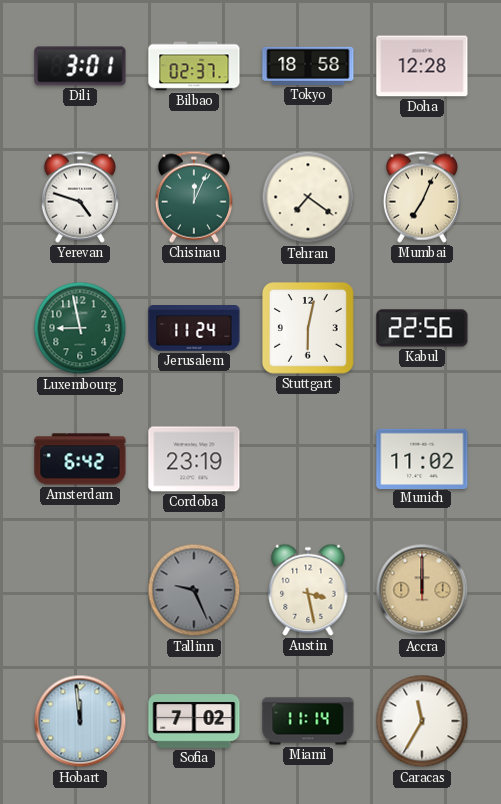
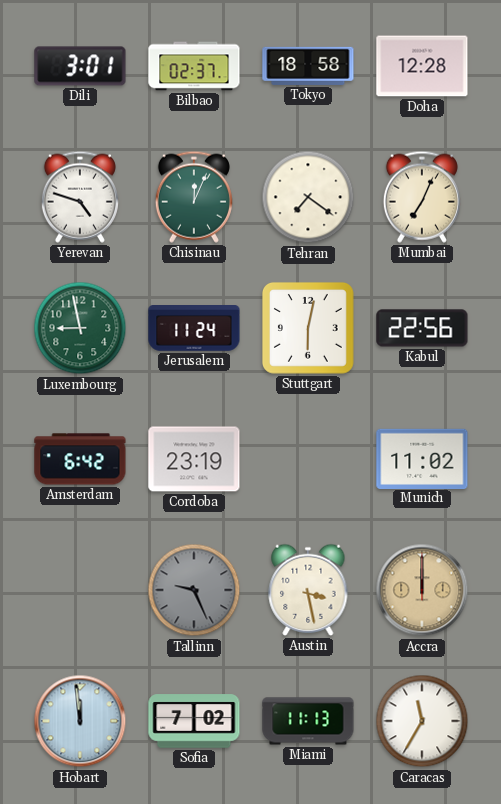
Miami: 11:14 -> 11:13 (308, 721)
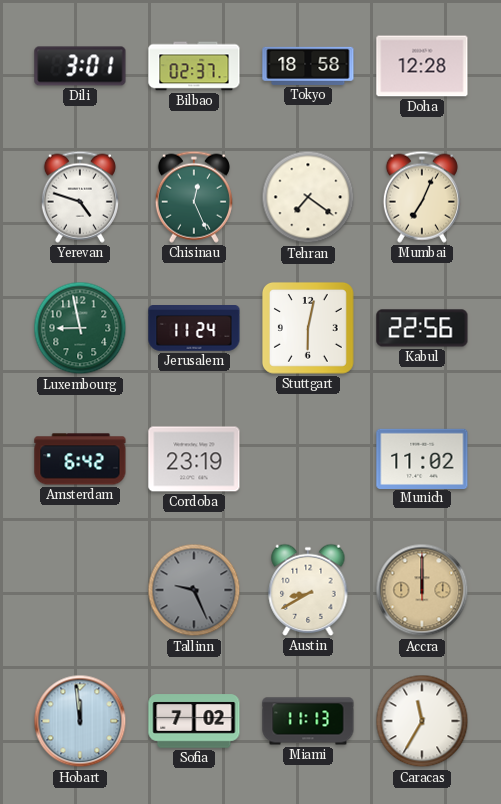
Chisinau: 12:04 -> 12:26 (194, 197)
Austin: 3:28 -> 8:40 (308, 590)
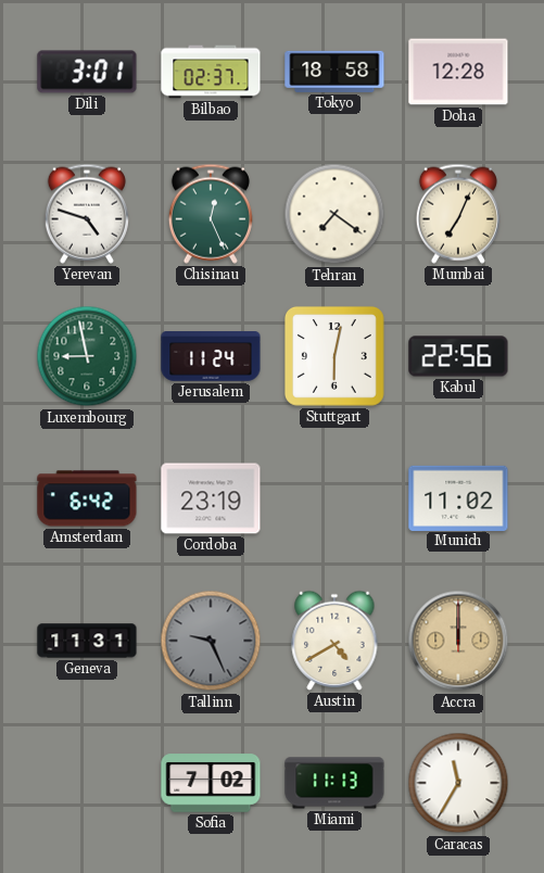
Geneva: none -> 11:31 (87, 641)
Austin: 8:40 -> 4:40 (334, 641)
Hobart: 11:59 -> none (80, 721)
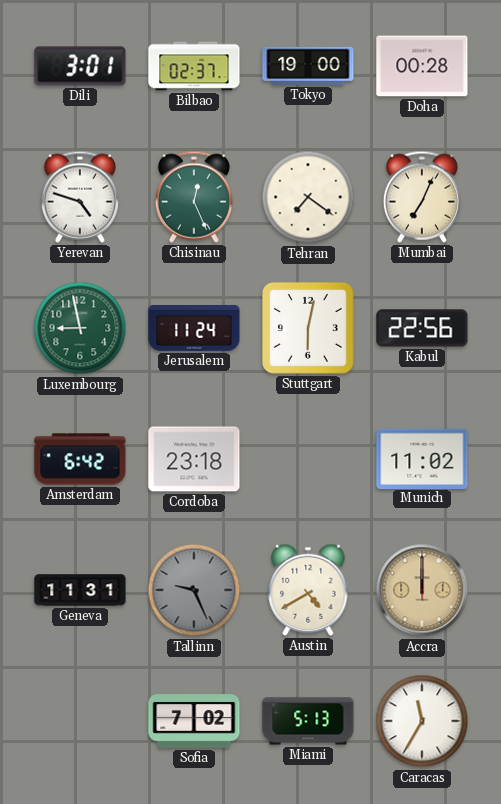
Tokyo: 18:58 -> 19:00 (308, 66)
Doha: 12:28 -> 00:28 (422, 66)
Cordoba: 23:19 -> 23:18 (194, 459)
Miami: 11:13 -> 5:13 (308, 721)
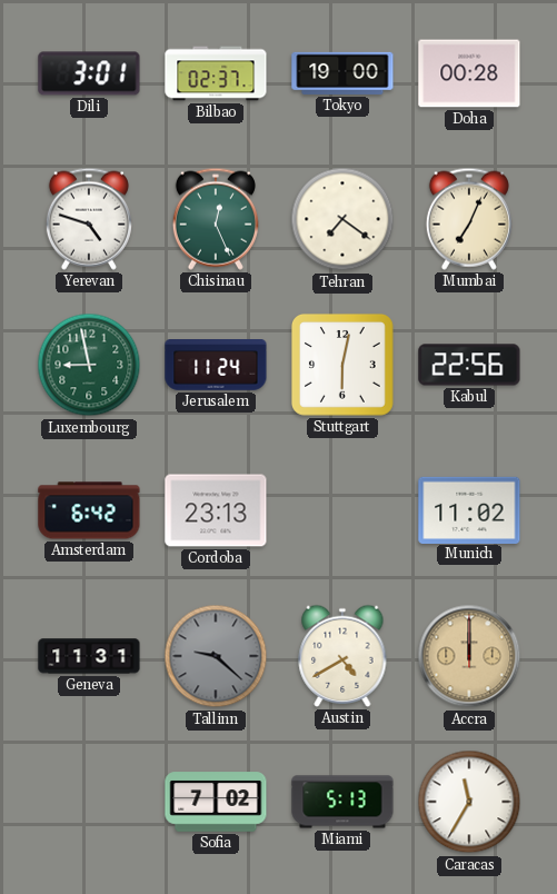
Cordoba: 23:18 -> 23:13 (216, 510)
Tallinn: 9:26 -> 9:22 (216, 656)
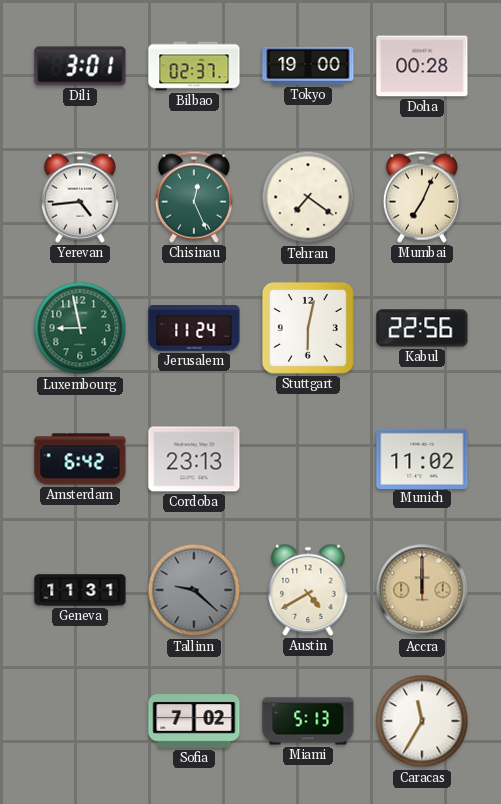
Yerevan: 4:48 -> 4:44 (80, 197)
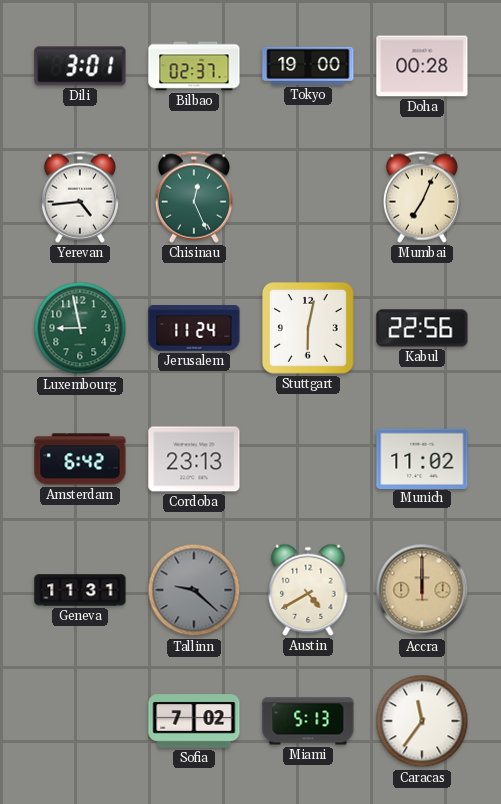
Tehran: 7:21 -> none (308, 197)
Caracas: 11:35 -> 11:36 (422, 721)
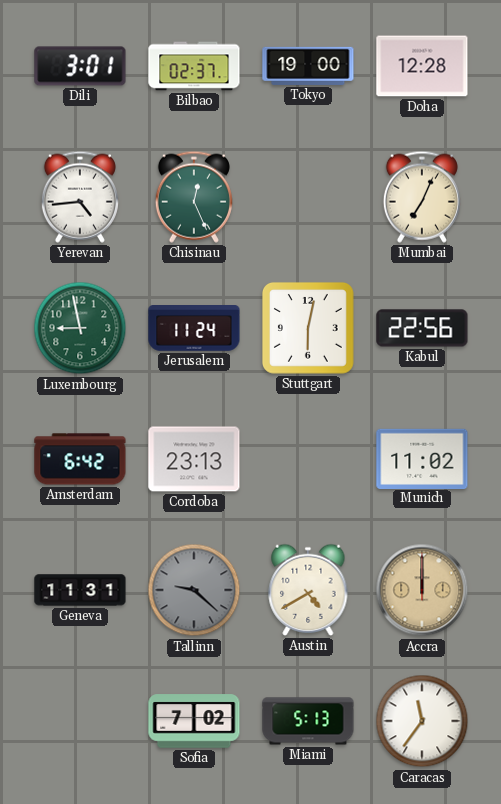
Doha: 00:28 -> 12:28 (422, 66)
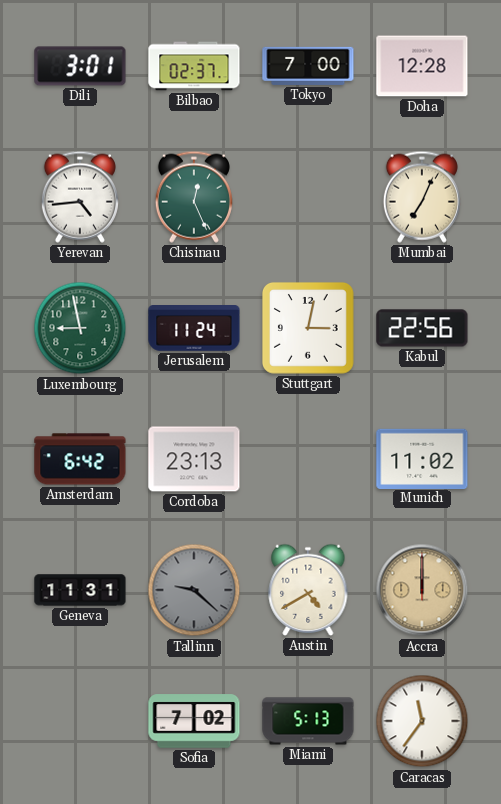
Tokyo: 19:00 -> 7:00 (308, 66)
Stuttgart: 6:02 -> 3:02 (308, 328)
